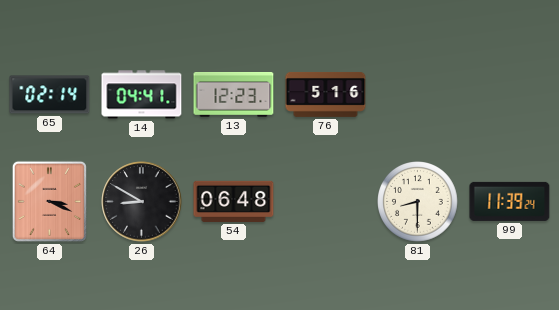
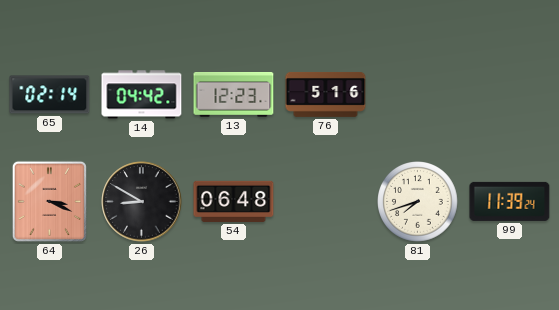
14: 04:41 -> 04:42 (142, 95)
81: 8:30 -> 7:42 (418, 202)
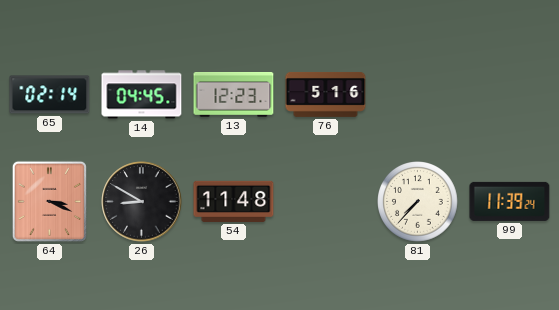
14: 04:42 -> 04:45 (142, 95)
54: 06:48 -> 11:48 (234, 201)
81: 7:42 -> 7:37 (418, 202)
